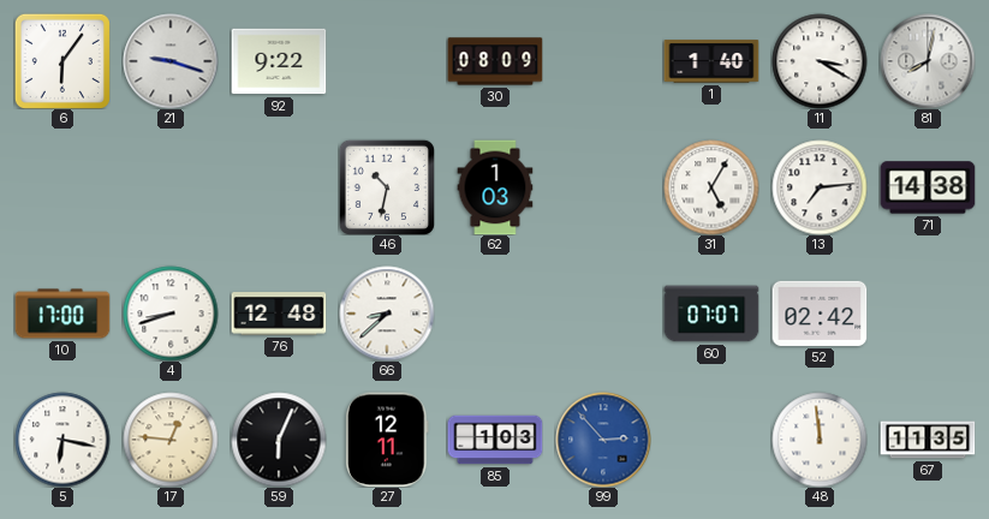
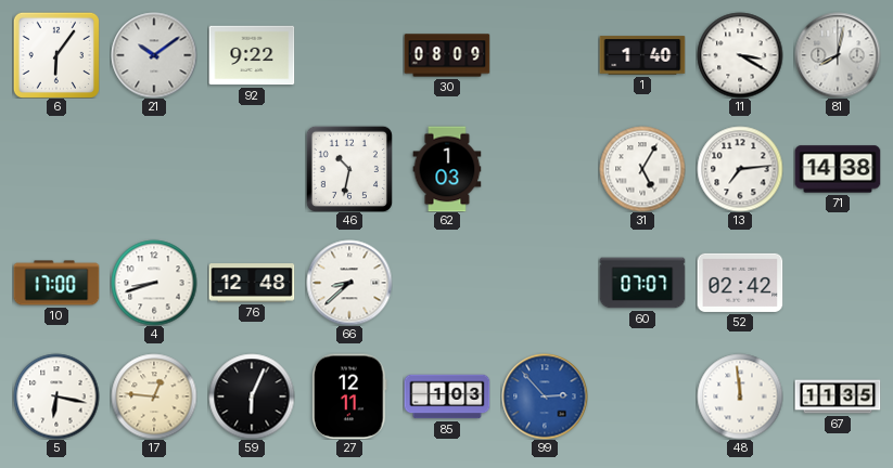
21: 9:18 -> 10:09 (154, 55)
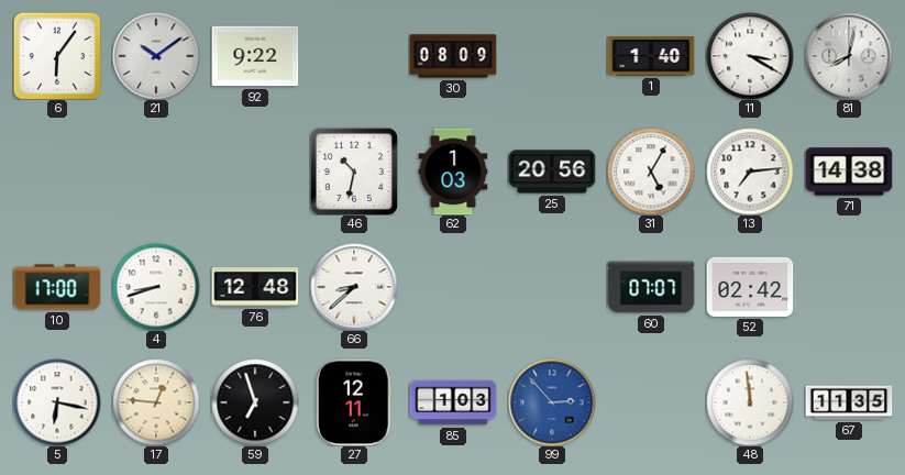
25: none -> 20:56 (552, 172)
59: 6:04 -> 6:57 (255, 402)
